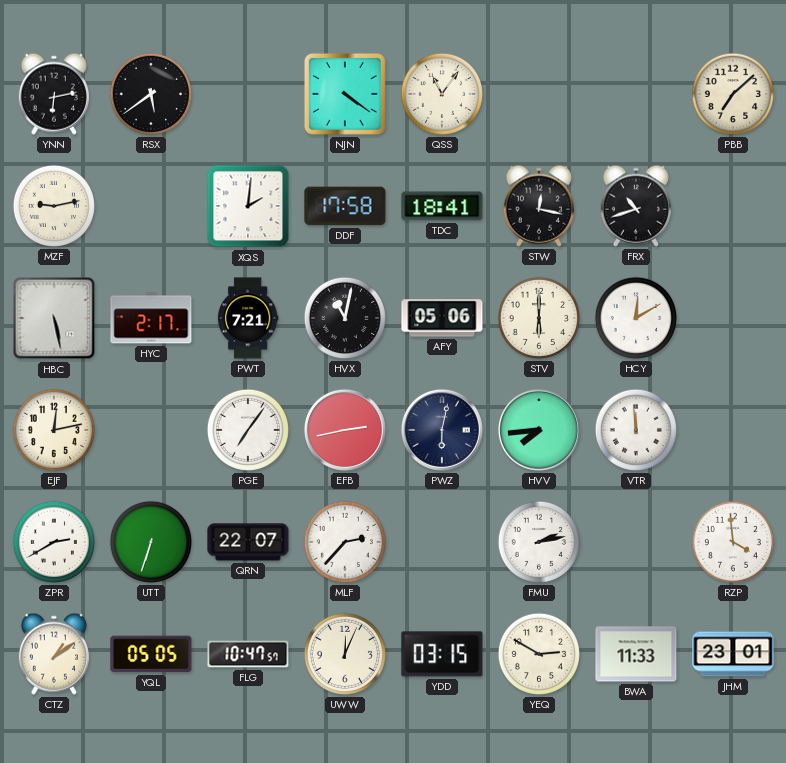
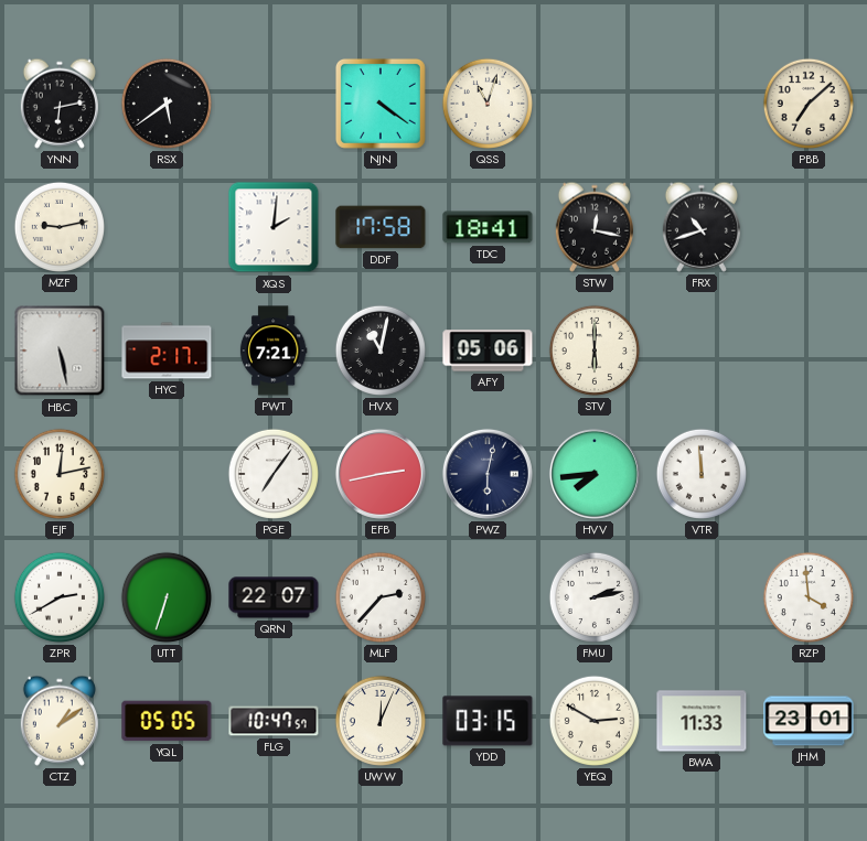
QSS: 11:06 -> 11:03 (488, 104)
HCY: 12:10 -> none (636, 318)
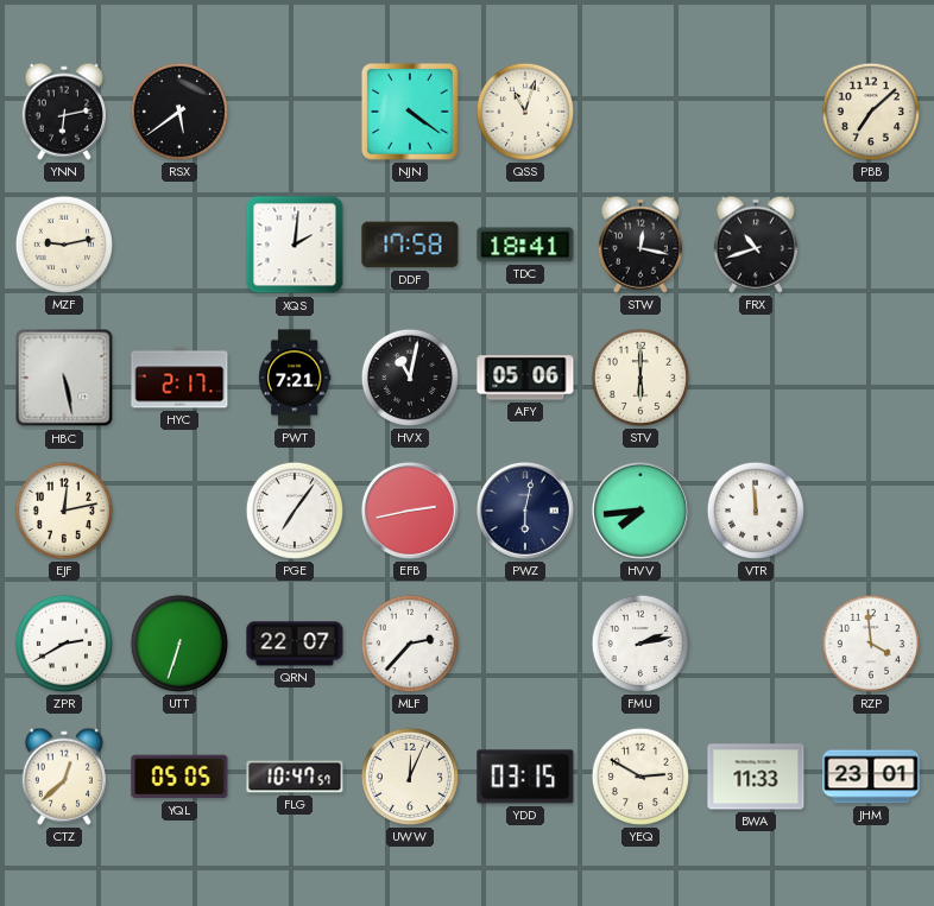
CTZ: 1:09 -> 12:38 (64, 777)
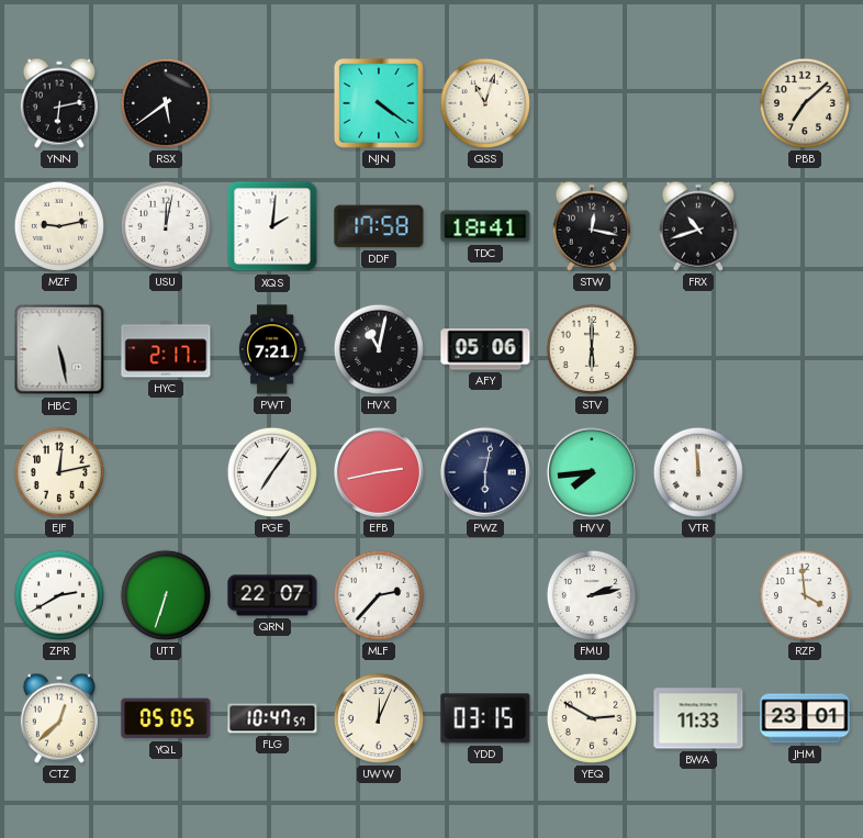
USU: none -> 12:02 (166, 226)
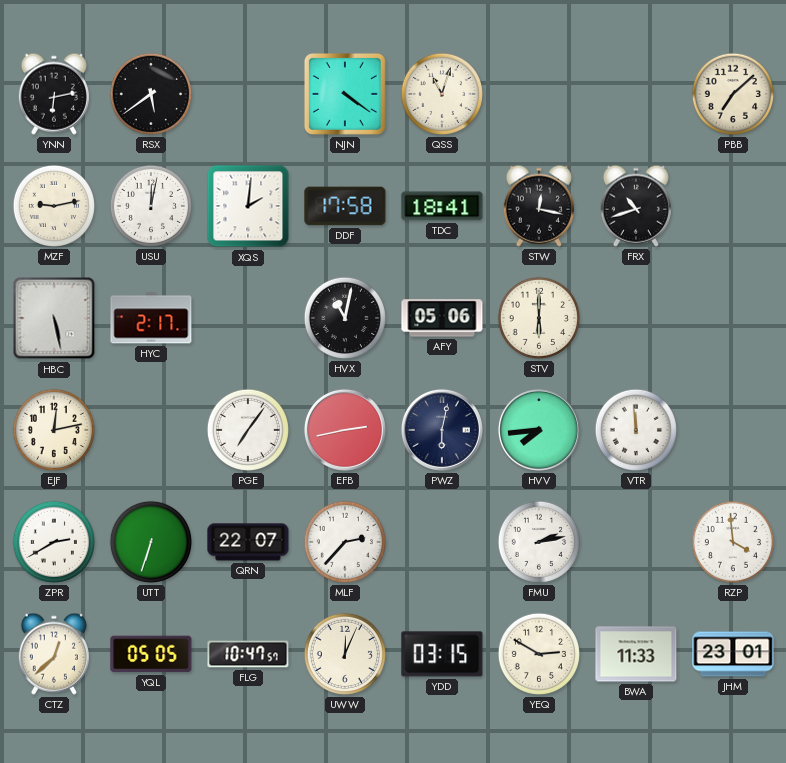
PWT: 7:21 -> none (272, 349)
